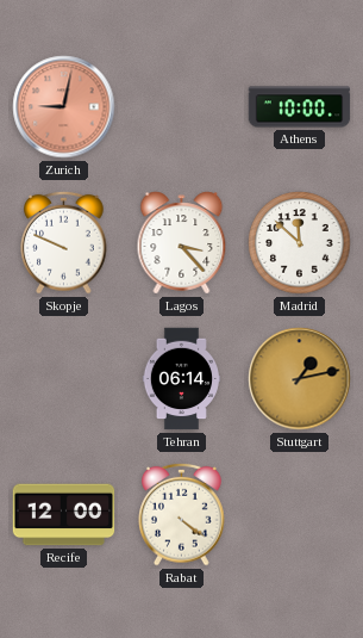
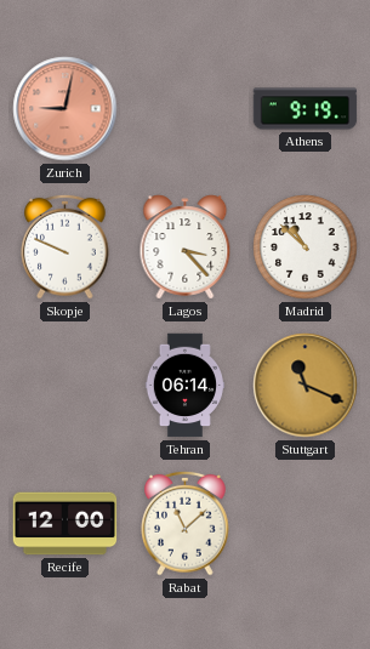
Athens: 10:00 -> 9:19 (306, 109)
Madrid: 11:52 -> 10:52 (306, 247)
Stuttgart: 1:13 -> 11:19 (306, 386)
Rabat: 4:21 -> 11:08 (186, 523)
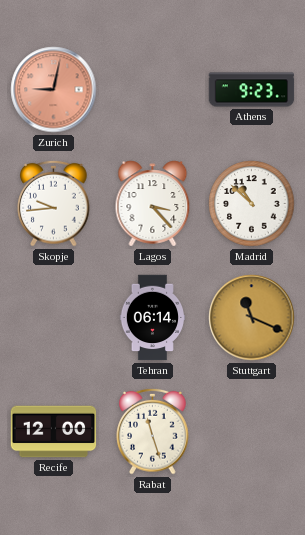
Athens: 9:19 -> 9:23 (252, 90)
Skopje: 9:49 -> 9:44 (54, 203)
Rabat: 11:08 -> 11:27 (153, 431)
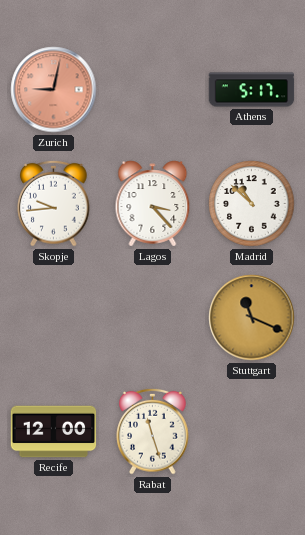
Athens: 9:23 -> 5:17 (252, 90)
Tehran: 06:14 -> none (152, 318)
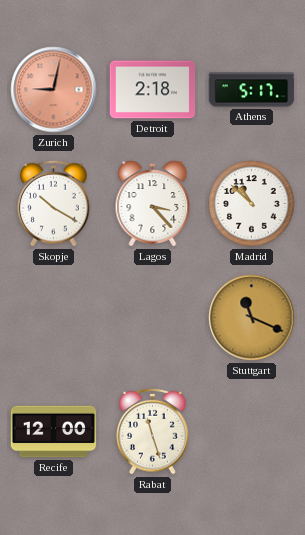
Detroit: none -> 2:18 (153, 90)
Skopje: 9:44 -> 10:20 (54, 203)
